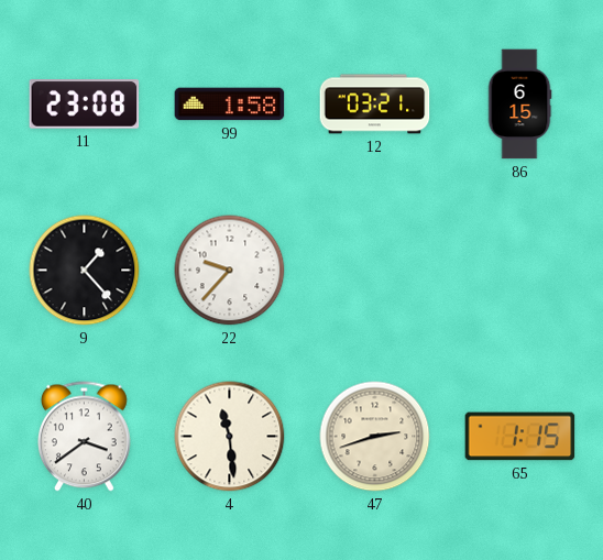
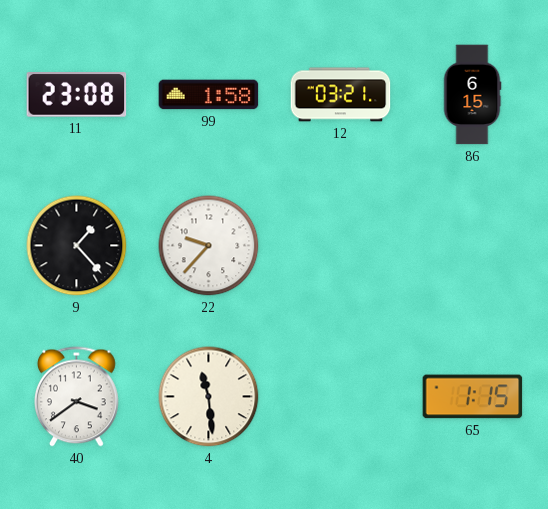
47: 2:42 -> none (375, 437)
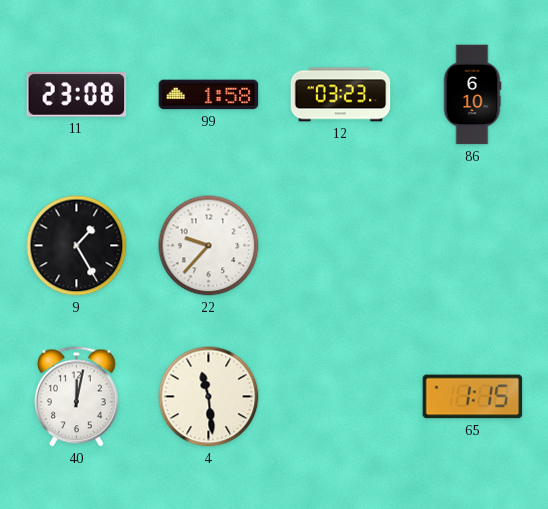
12: 03:21 -> 03:23 (341, 95)
86: 6:15 -> 6:10 (472, 95)
9: 1:23 -> 1:25 (77, 246)
40: 3:39 -> 12:02 (77, 397)
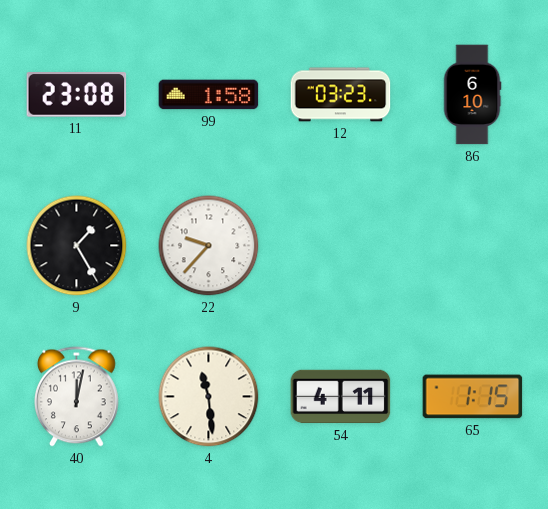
54: none -> 4:11 (341, 397)
